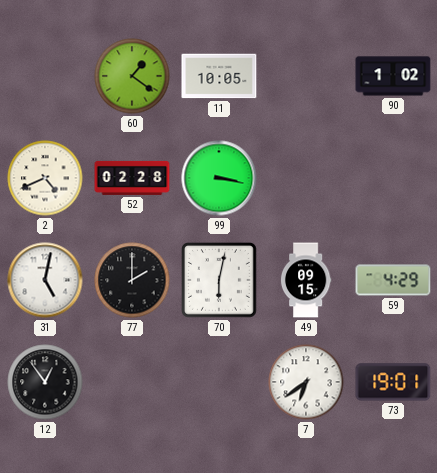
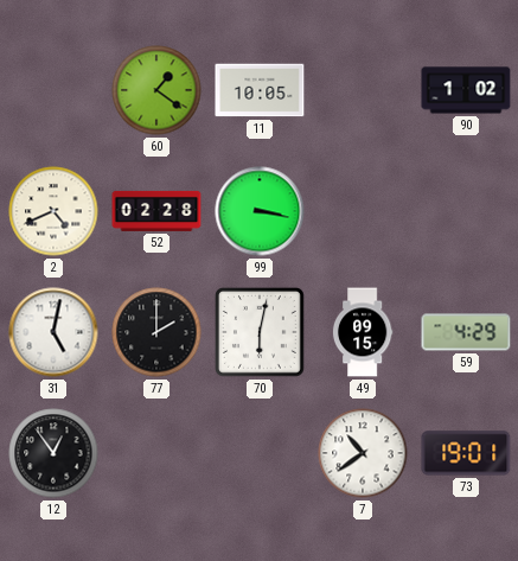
7: 6:39 -> 10:39 (363, 453)
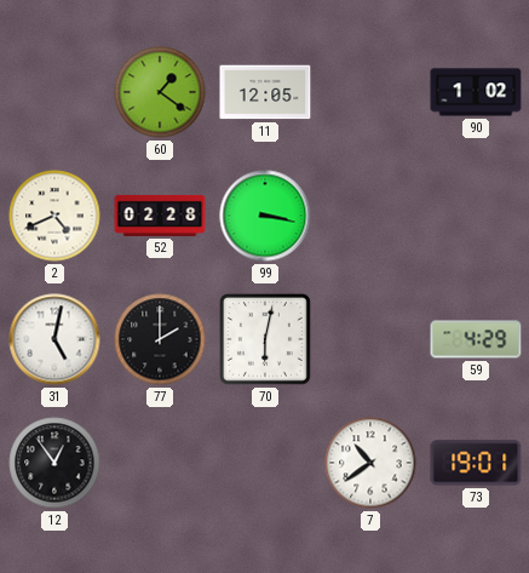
11: 10:05 -> 12:05 (265, 92)
49: 09:15 -> none (363, 332)
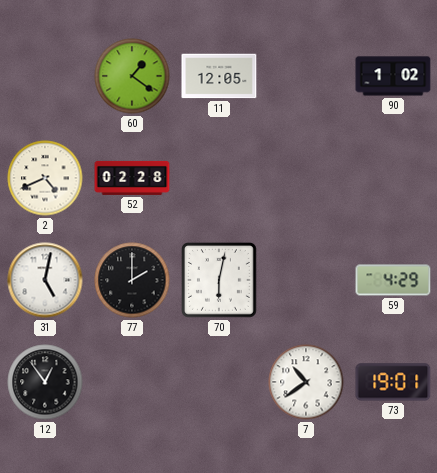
99: 3:17 -> none (265, 216)
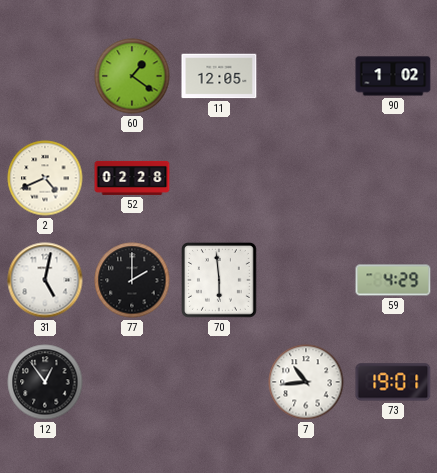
70: 6:02 -> 5:59 (220, 281)
7: 10:39 -> 10:44 (306, 382)
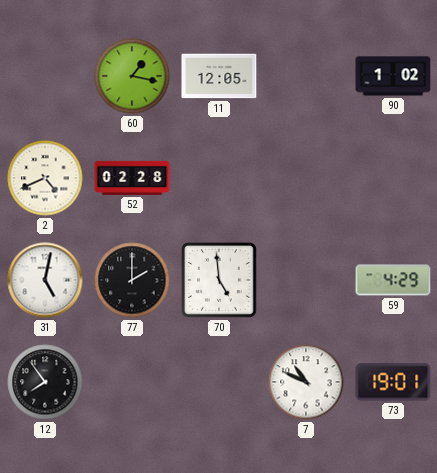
60: 1:21 -> 1:17 (132, 76)
70: 5:59 -> 4:59 (220, 281)
12: 12:54 -> 7:54 (45, 382)
7: 10:44 -> 10:49 (306, 382)
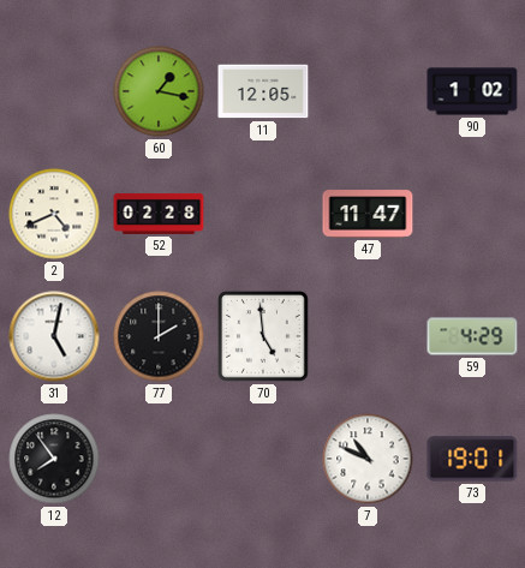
47: none -> 11:47 (368, 214)
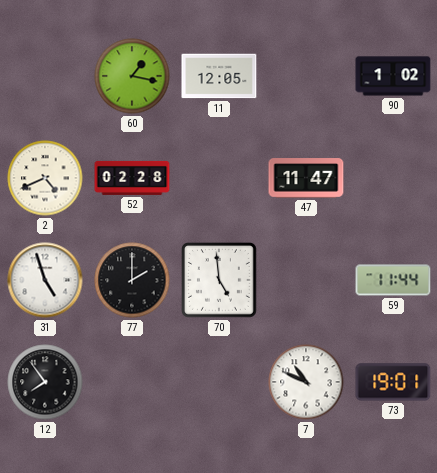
31: 5:02 -> 4:57 (45, 280)
59: 4:29 -> 11:44 (393, 280)
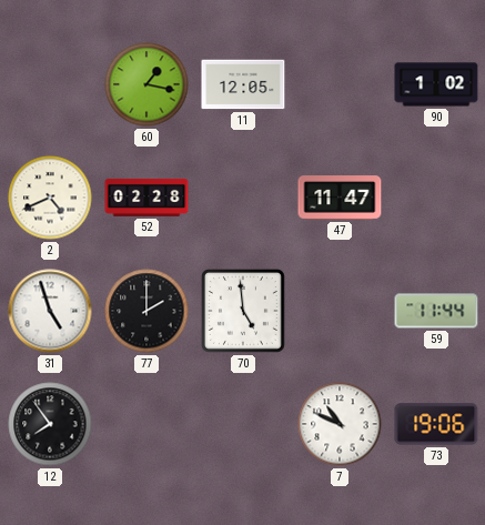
73: 19:01 -> 19:06 (436, 424)
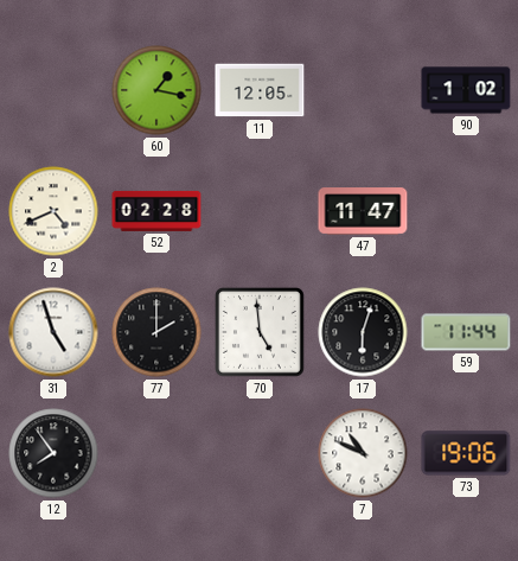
17: none -> 6:03 (363, 332)
